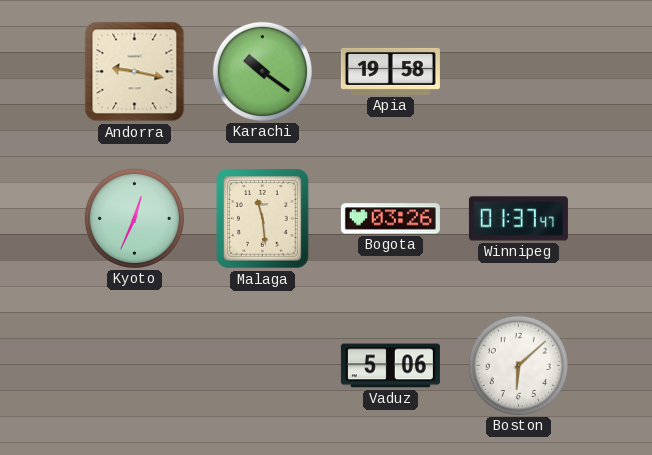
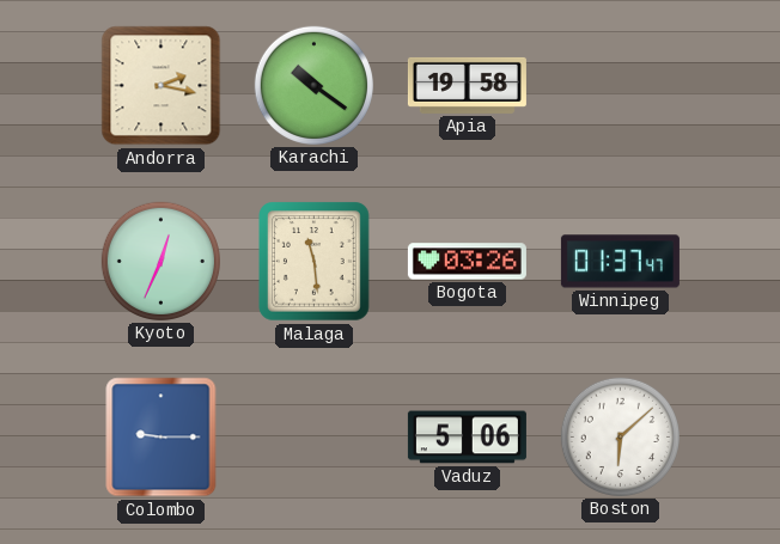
Andorra: 9:17 -> 2:17 (162, 86)
Colombo: none -> 9:15 (162, 438)
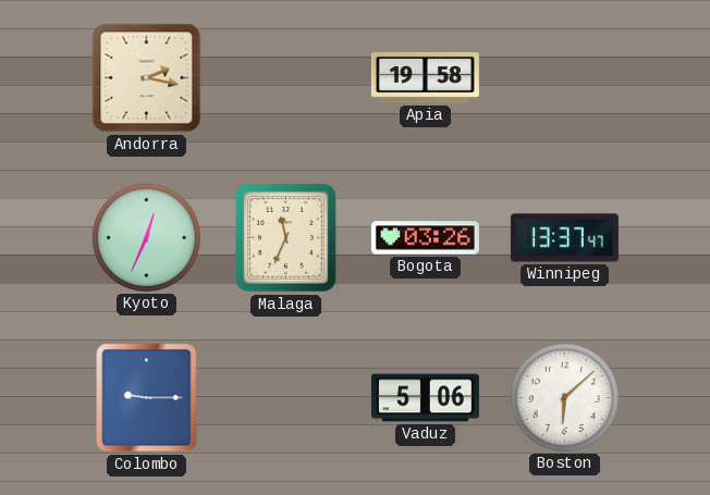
Karachi: 10:21 -> none (313, 85)
Malaga: 11:29 -> 11:34 (286, 238)
Winnipeg: 01:37 -> 13:37 (564, 238)
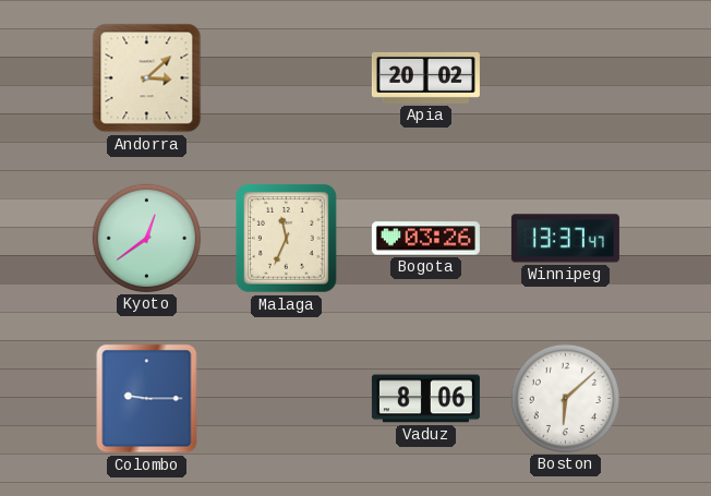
Andorra: 2:17 -> 3:08 (147, 78)
Apia: 19:58 -> 20:02 (425, 77)
Kyoto: 12:34 -> 12:39 (146, 238)
Vaduz: 5:06 -> 8:06 (425, 399)
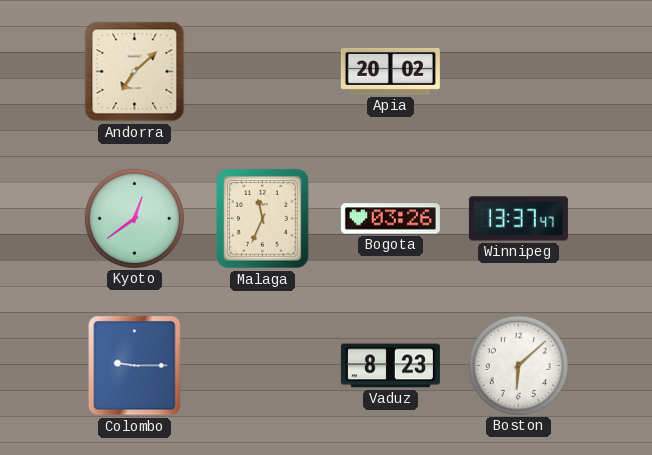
Andorra: 3:08 -> 7:08 (135, 72)
Vaduz: 8:06 -> 8:23 (390, 366)
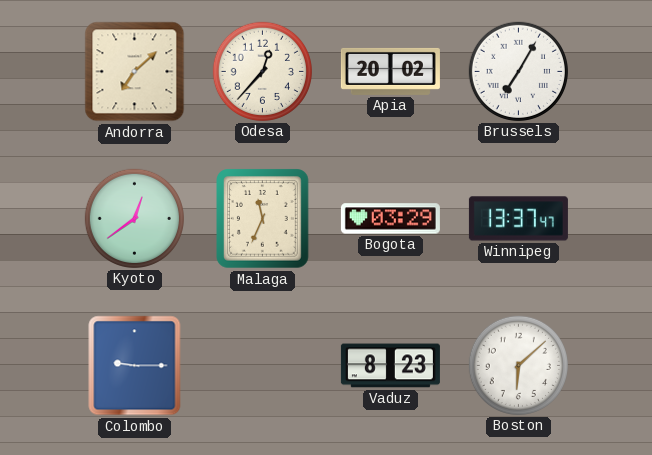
Odesa: none -> 12:37 (262, 71)
Brussels: none -> 7:05 (518, 71)
Bogota: 03:26 -> 03:29 (390, 219)
